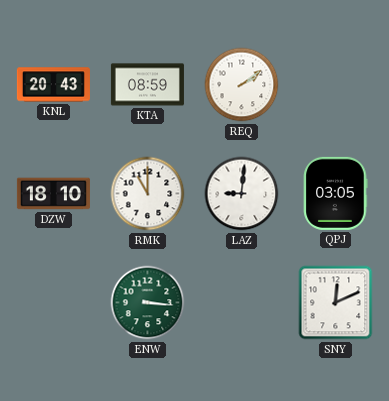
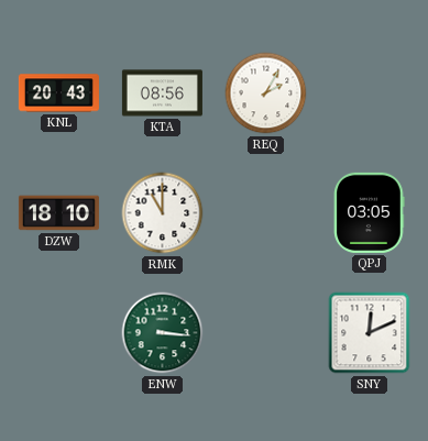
KTA: 08:59 -> 08:56 (162, 93)
REQ: 2:09 -> 2:05 (266, 93)
LAZ: 9:01 -> none (242, 194)
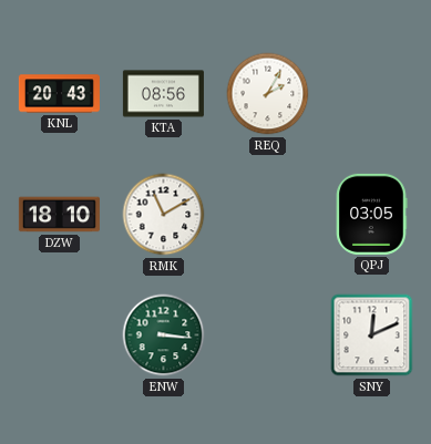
RMK: 11:00 -> 11:10 (164, 215)
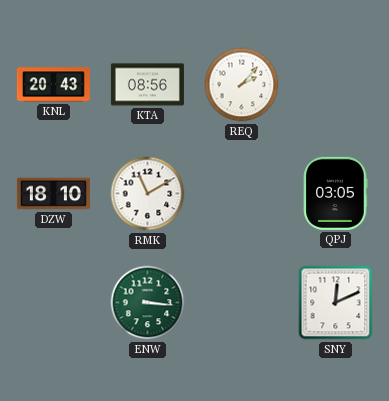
REQ: 2:05 -> 2:07 (242, 85)
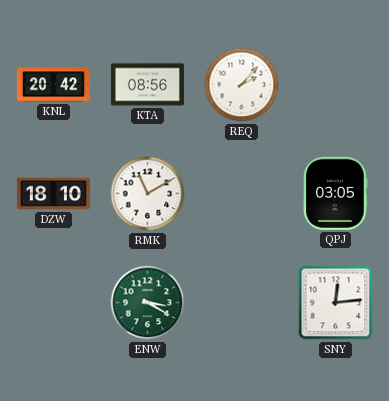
KNL: 20:43 -> 20:42 (53, 85)
ENW: 3:16 -> 3:20 (148, 303)
SNY: 12:11 -> 12:14 (336, 303)
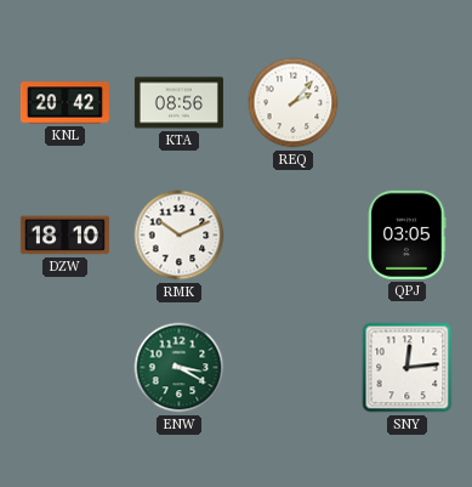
RMK: 11:10 -> 10:11 (180, 236)
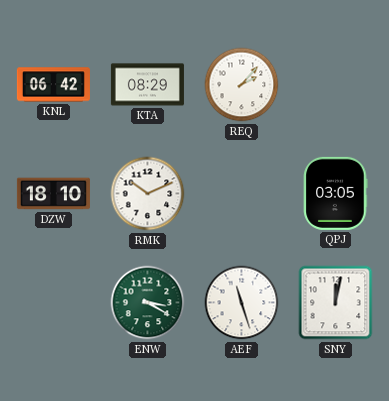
KNL: 20:42 -> 06:42 (53, 85)
KTA: 08:56 -> 08:29 (147, 85)
AEF: none -> 11:27 (242, 303)
SNY: 12:14 -> 12:02 (336, 303)
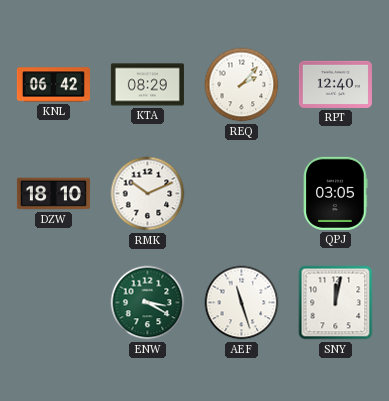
RPT: none -> 12:40 (335, 84)
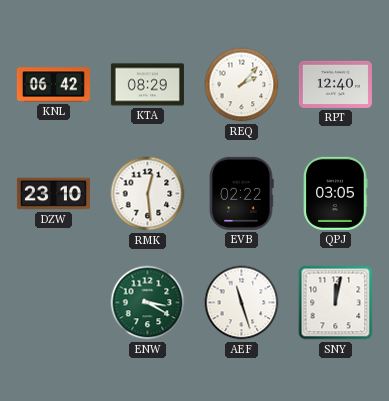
DZW: 18:10 -> 23:10 (53, 194)
RMK: 10:11 -> 12:29 (148, 194)
EVB: none -> 02:22 (241, 193)
